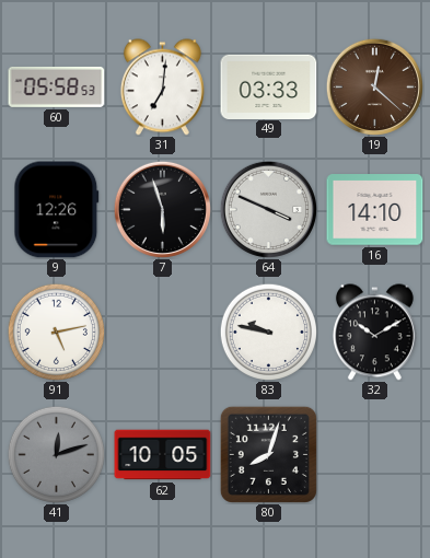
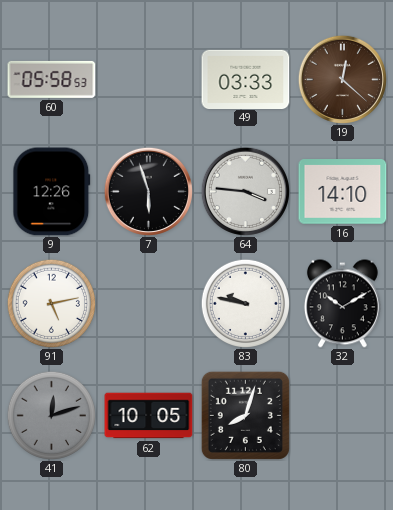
31: 7:01 -> none (162, 88)
64: 3:49 -> 3:46 (245, 191)
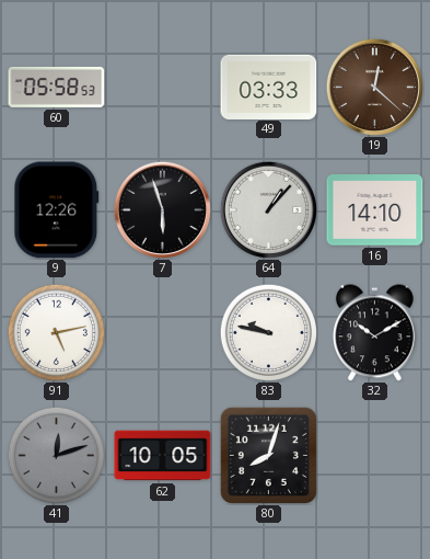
64: 3:46 -> 1:07 (268, 209)
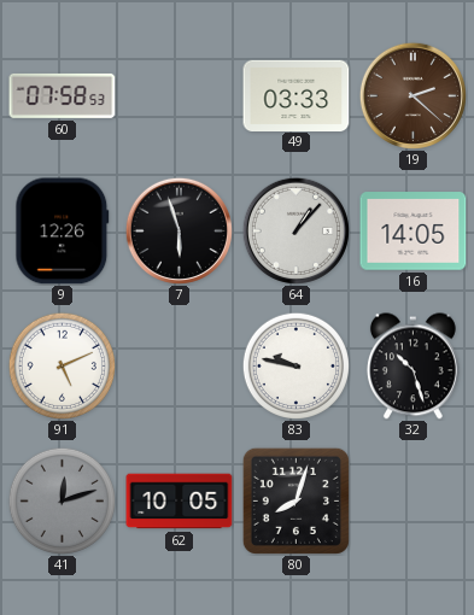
60: 05:58 -> 07:58 (63, 95)
19: 12:22 -> 2:22 (412, 95)
16: 14:10 -> 14:05 (414, 232)
91: 5:13 -> 5:11 (62, 365)
32: 10:10 -> 10:27 (412, 367)
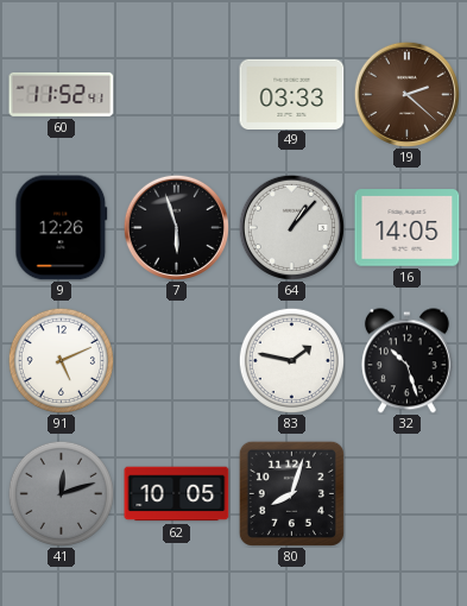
60: 07:58 -> 11:52 (62, 94)
83: 9:47 -> 1:47 (291, 360)
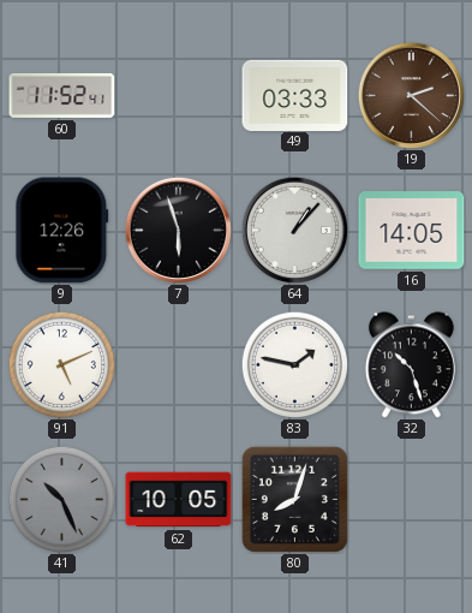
41: 12:12 -> 10:26 (61, 499)
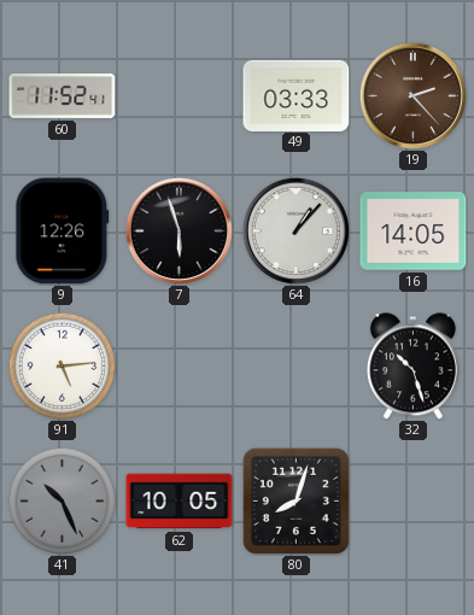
19: 2:22 -> 2:23 (412, 95)
91: 5:11 -> 5:14 (62, 365)
83: 1:47 -> none (294, 364)
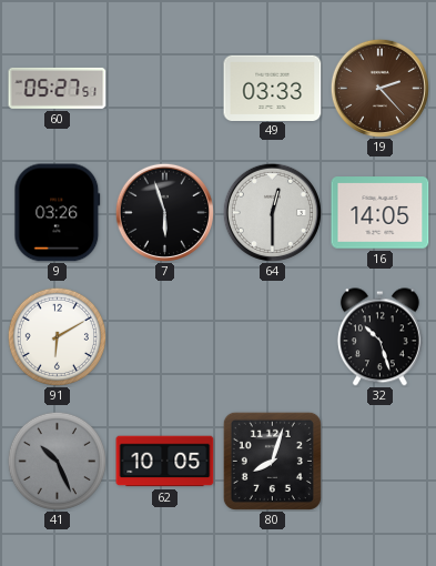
60: 11:52 -> 05:27 (58, 88)
9: 12:26 -> 03:26 (58, 213)
64: 1:07 -> 12:30 (272, 212)
91: 5:14 -> 6:10 (57, 336)
